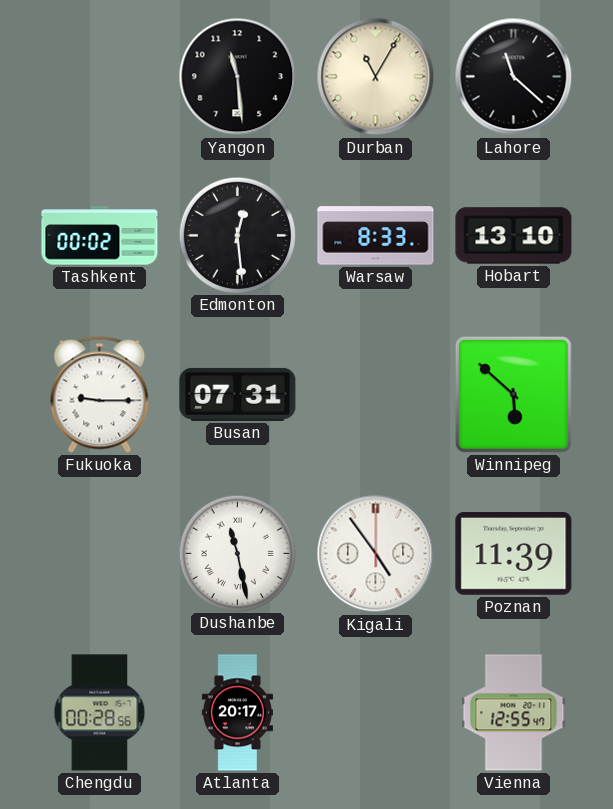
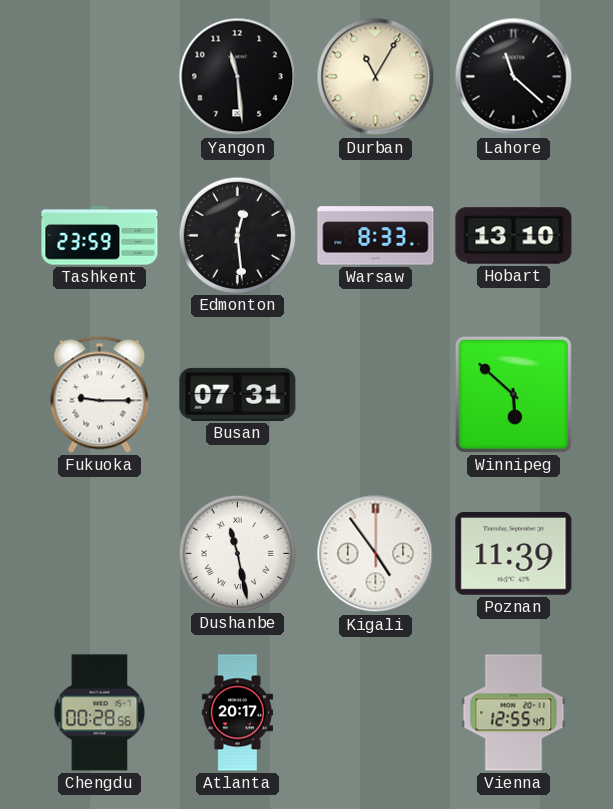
Tashkent: 00:02 -> 23:59 (100, 236)
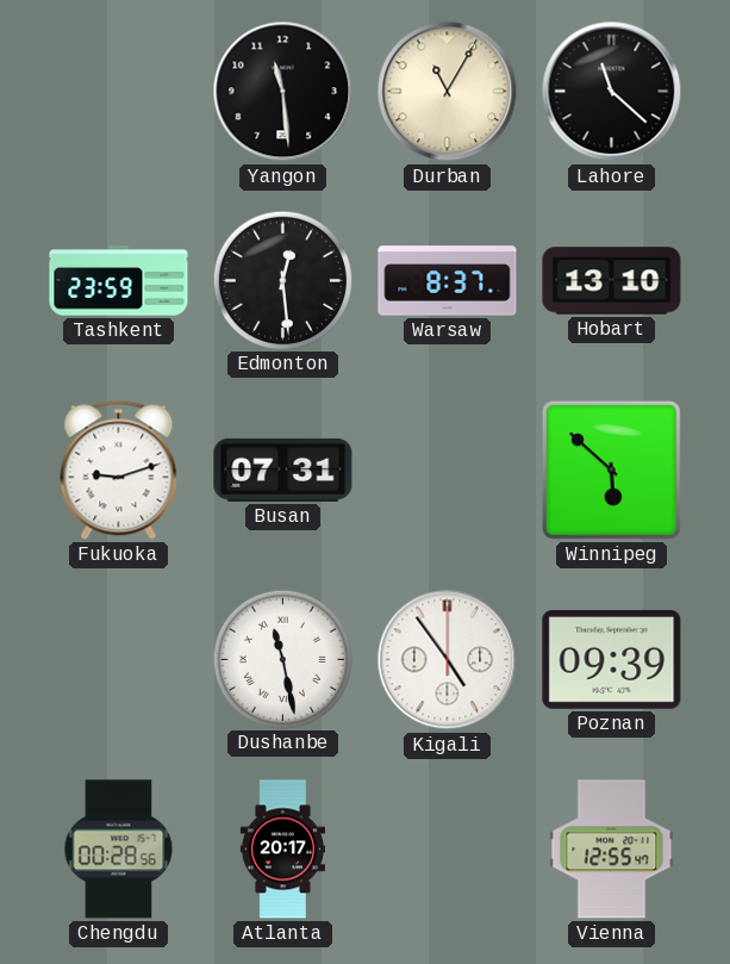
Warsaw: 8:33 -> 8:37 (448, 281)
Fukuoka: 9:15 -> 9:12 (119, 469)
Poznan: 11:39 -> 09:39 (612, 659)
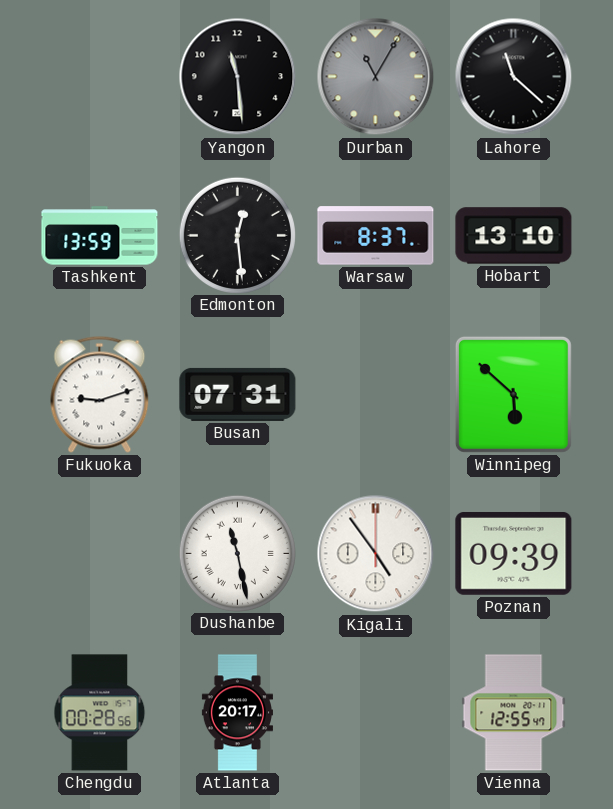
Durban dial: cream -> grey (376, 77)
Tashkent: 23:59 -> 13:59 (100, 236)
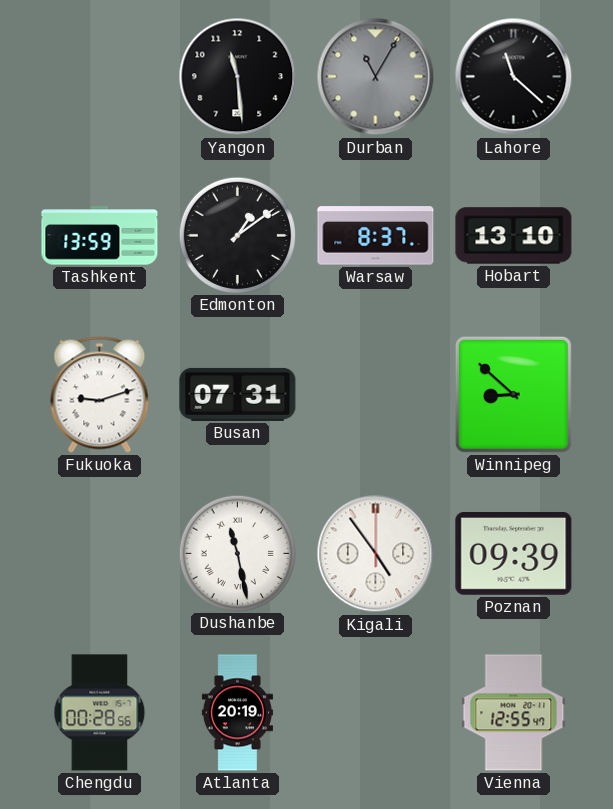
Edmonton: 12:29 -> 1:09 (237, 235)
Winnipeg: 5:52 -> 8:52 (513, 394)
Atlanta: 20:17 -> 20:19 (237, 713)
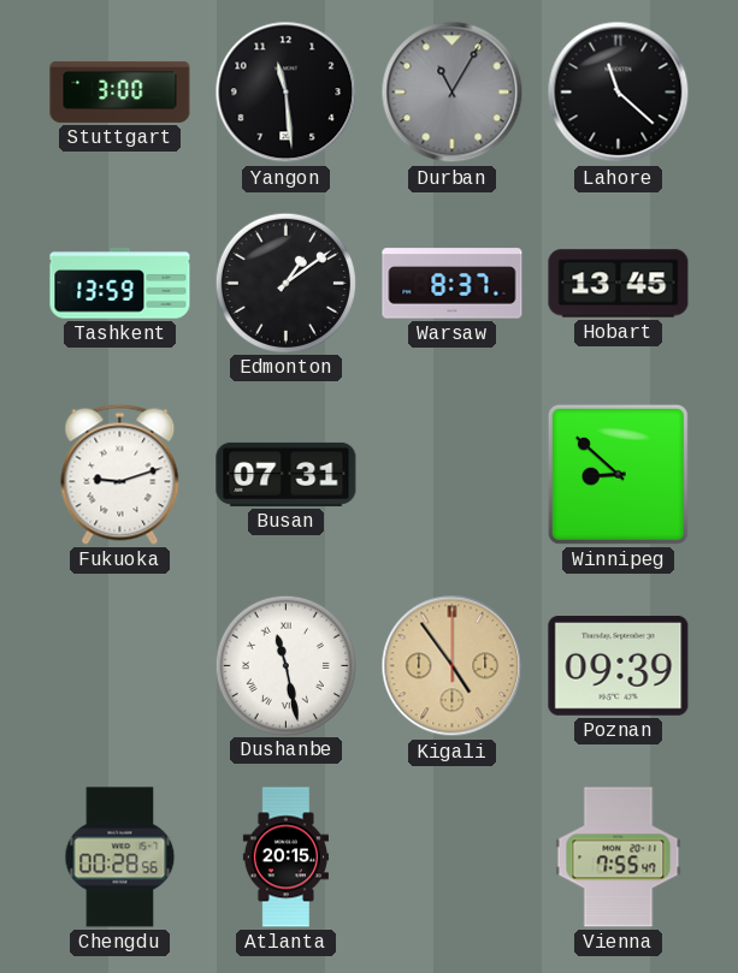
Stuttgart: none -> 3:00 (120, 91)
Hobart: 13:10 -> 13:45 (619, 284)
Kigali dial: white -> champagne (453, 666)
Atlanta: 20:19 -> 20:15 (285, 858)
Vienna: 12:55 -> 7:55 (619, 858)
